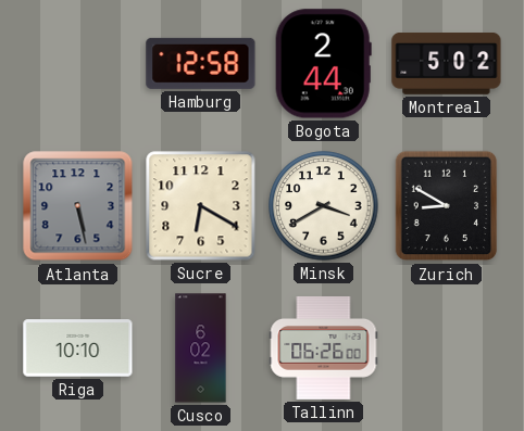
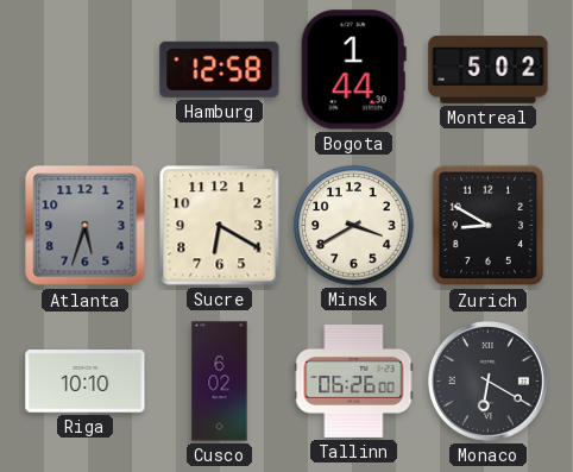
Bogota: 2:44 -> 1:44 (353, 70)
Atlanta: 5:28 -> 5:33 (86, 226)
Monaco: none -> 6:20 (489, 382)
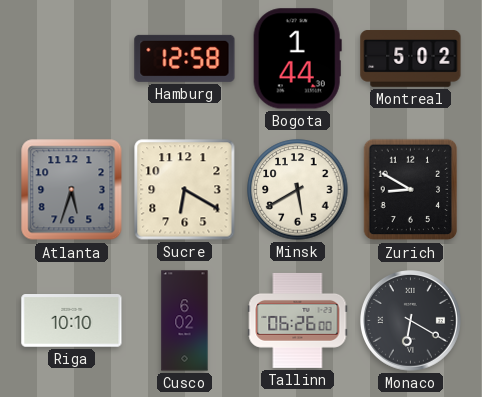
Minsk: 3:40 -> 5:40 (298, 190)
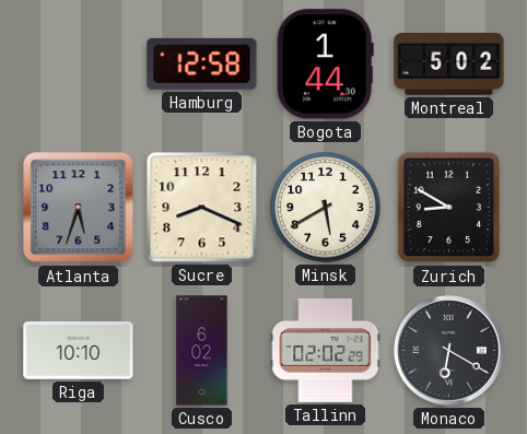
Sucre: 6:20 -> 8:19 (202, 208)
Tallinn: 06:26 -> 02:02 (326, 350)
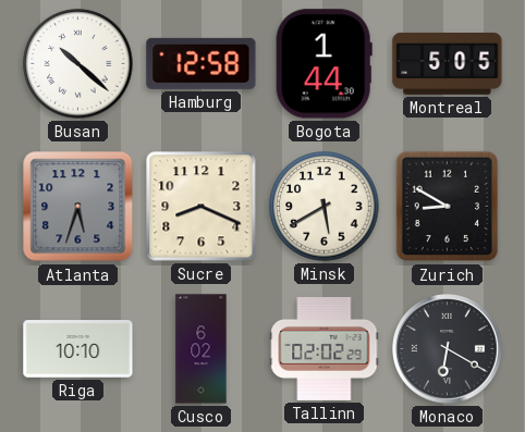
Busan: none -> 10:22 (78, 64)
Montreal: 5:02 -> 5:05 (448, 64)
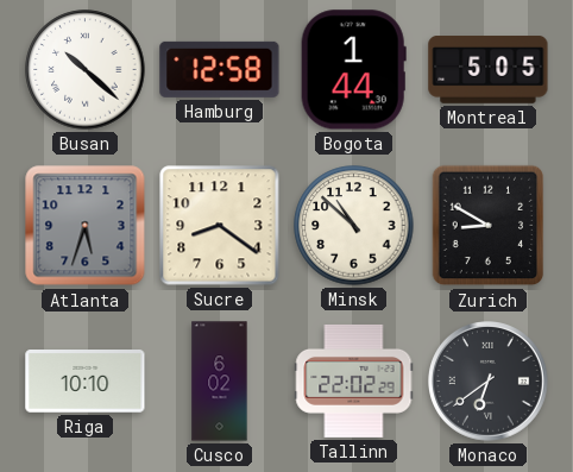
Sucre: 8:19 -> 8:21 (220, 226)
Minsk: 5:40 -> 10:52 (354, 226)
Tallinn: 02:02 -> 22:02 (354, 380)
Monaco: 6:20 -> 6:39 (489, 382)
